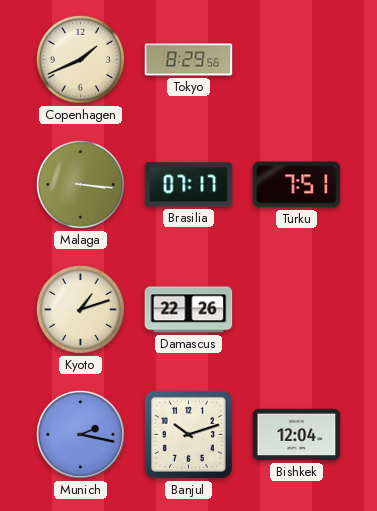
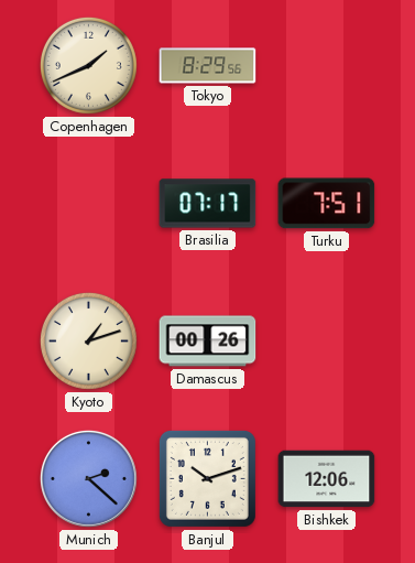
Malaga: 3:16 -> none (80, 184)
Damascus: 22:26 -> 00:26 (208, 342)
Munich: 2:17 -> 2:22 (88, 478)
Bishkek: 12:04 -> 12:06 (327, 479)
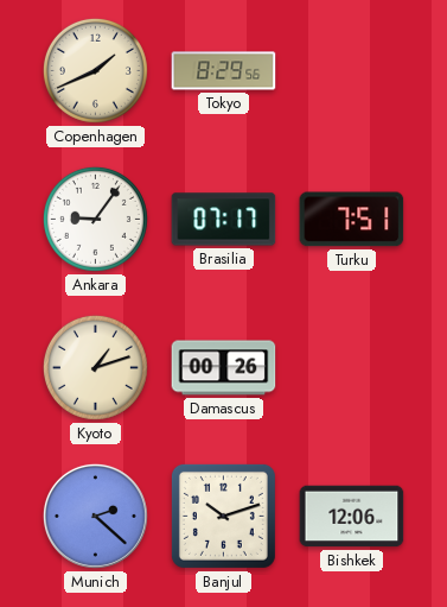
Ankara: none -> 9:06 (95, 219)
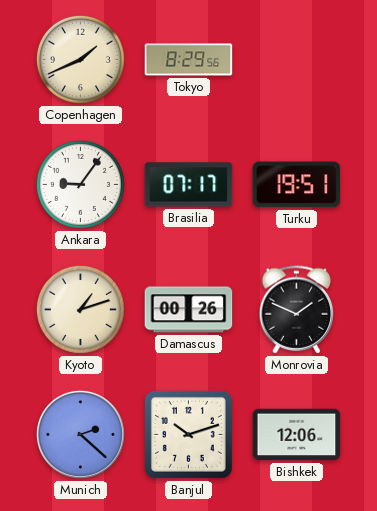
Turku: 7:51 -> 19:51 (297, 185)
Monrovia: none -> 1:49 (297, 310)
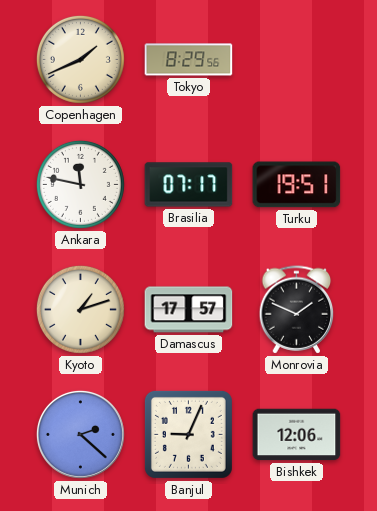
Ankara: 9:06 -> 11:47 (80, 184)
Damascus: 00:26 -> 17:57 (189, 310)
Banjul: 10:12 -> 9:04 (188, 434)
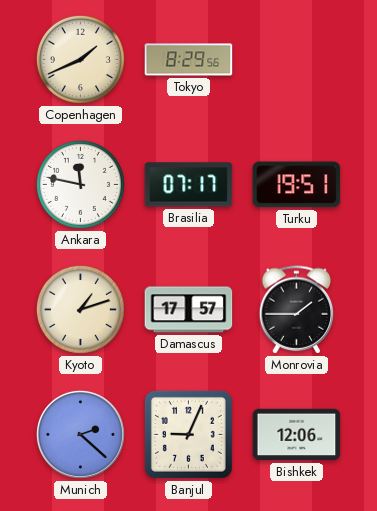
Monrovia: 1:49 -> 1:45 (297, 310)
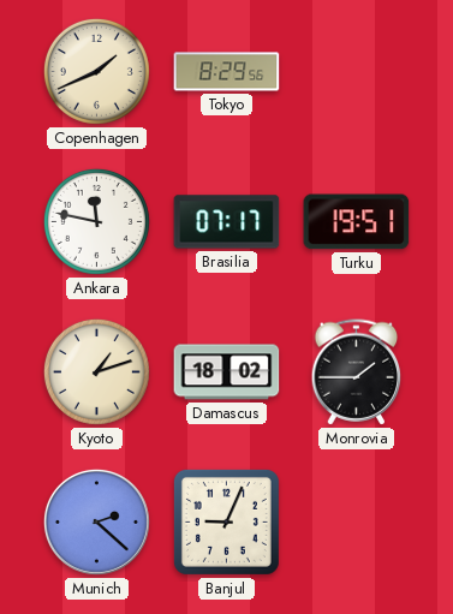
Damascus: 17:57 -> 18:02 (227, 372)
Bishkek: 12:06 -> none (297, 435)
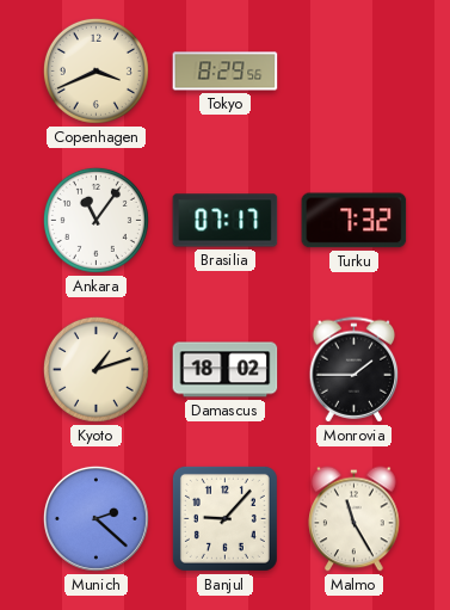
Copenhagen: 1:41 -> 3:41 (95, 70)
Ankara: 11:47 -> 11:06 (95, 220)
Turku: 19:51 -> 7:32 (355, 221)
Banjul: 9:04 -> 9:07 (224, 518)
Malmo: none -> 11:25 (355, 519)
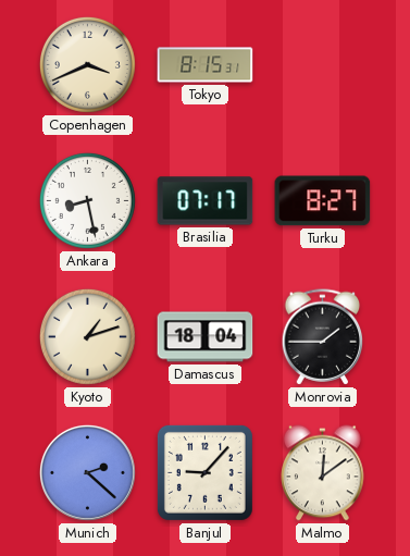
Tokyo: 8:29 -> 8:15 (206, 65)
Ankara: 11:06 -> 8:28 (87, 200)
Turku: 7:32 -> 8:27 (323, 201)
Damascus: 18:02 -> 18:04 (206, 337)
Malmo: 11:25 -> 12:09 (323, 473)
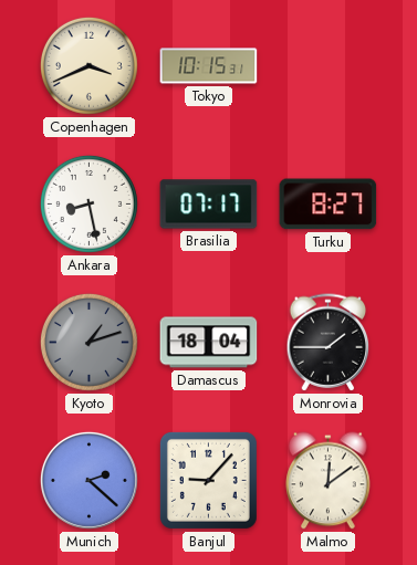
Tokyo: 8:15 -> 10:15 (209, 66)
Kyoto dial: cream -> grey (88, 342)
